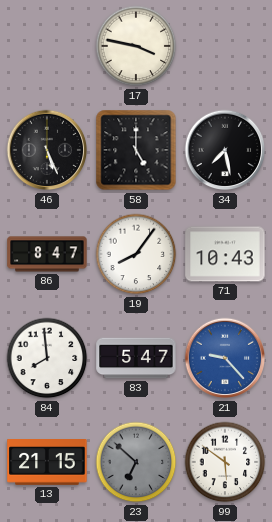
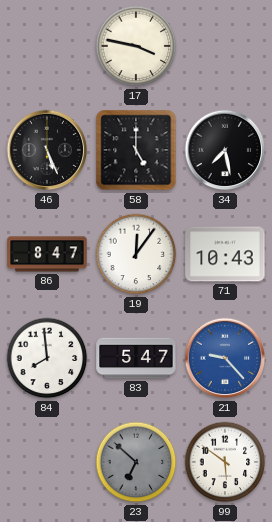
19: 8:06 -> 12:06 (136, 254)
13: 21:15 -> none (47, 463)
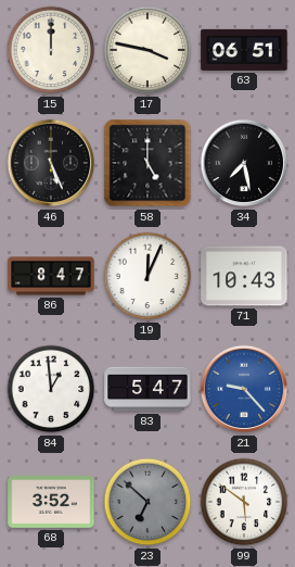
15: none -> 12:00 (51, 50)
63: none -> 06:51 (244, 50)
19: 12:06 -> 12:04 (147, 276)
84: 7:59 -> 12:59 (51, 389)
68: none -> 3:52 (51, 503)
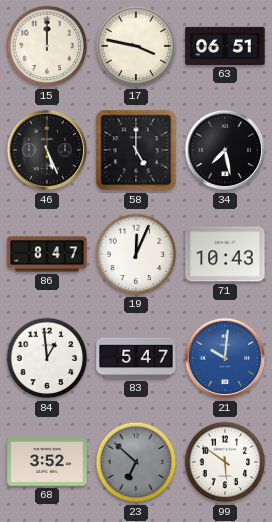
21: 9:23 -> 10:01 (225, 358)
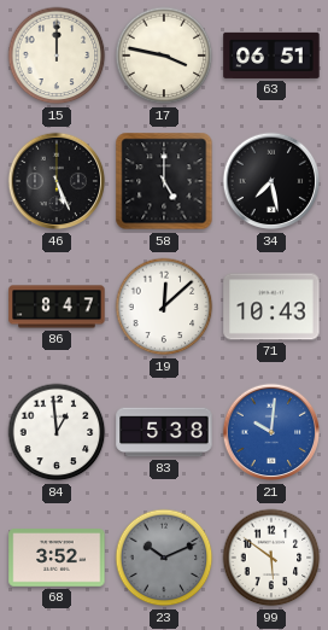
19: 12:04 -> 12:08 (164, 307)
83: 5:47 -> 5:38 (164, 432)
23: 6:52 -> 10:11 (164, 558)
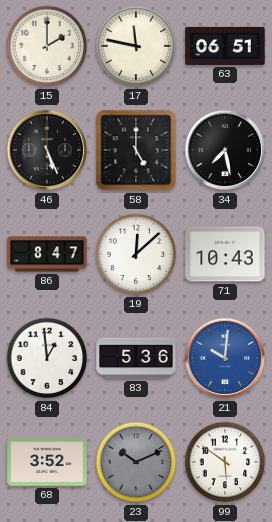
15: 12:00 -> 2:00 (47, 46)
17: 3:47 -> 11:47 (136, 46)
83: 5:38 -> 5:36 (136, 358)
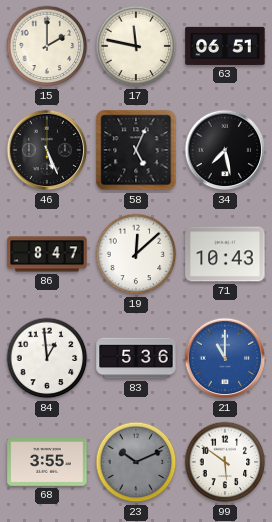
58: 5:00 -> 5:04 (136, 150)
21: 10:01 -> 11:00 (225, 358)
68: 3:52 -> 3:55 (47, 463)
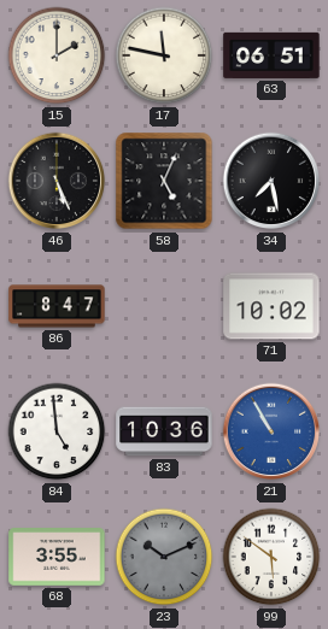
19: 12:08 -> none (136, 254)
71: 10:43 -> 10:02 (271, 306)
84: 12:59 -> 4:59 (57, 431)
83: 5:36 -> 10:36 (164, 431)
21: 11:00 -> 10:55 (271, 431)
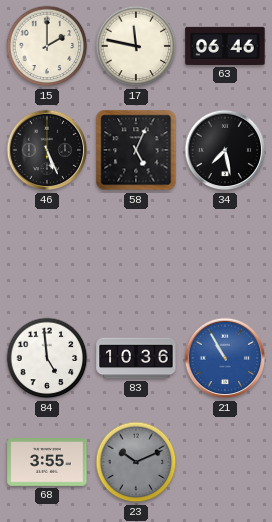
63: 06:51 -> 06:46 (225, 46)
86: 8:47 -> none (57, 306)
71: 10:02 -> none (271, 306)
99: 5:51 -> none (271, 557)
